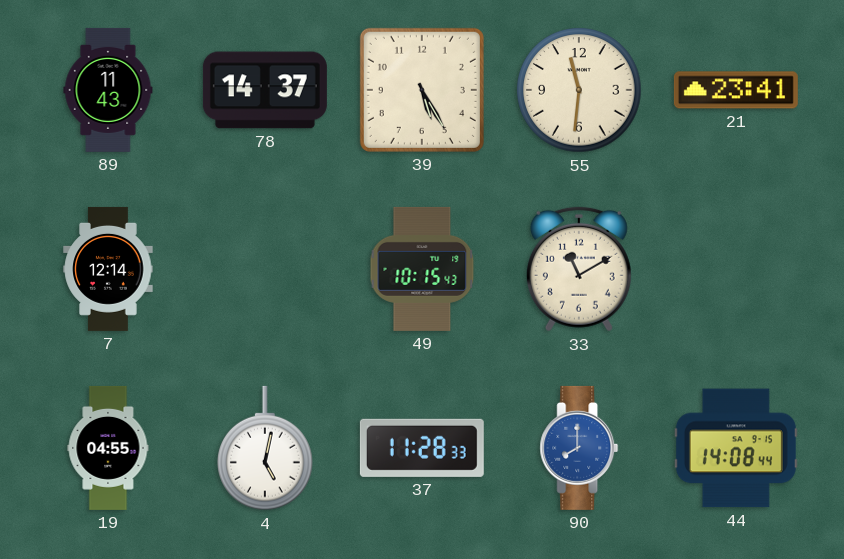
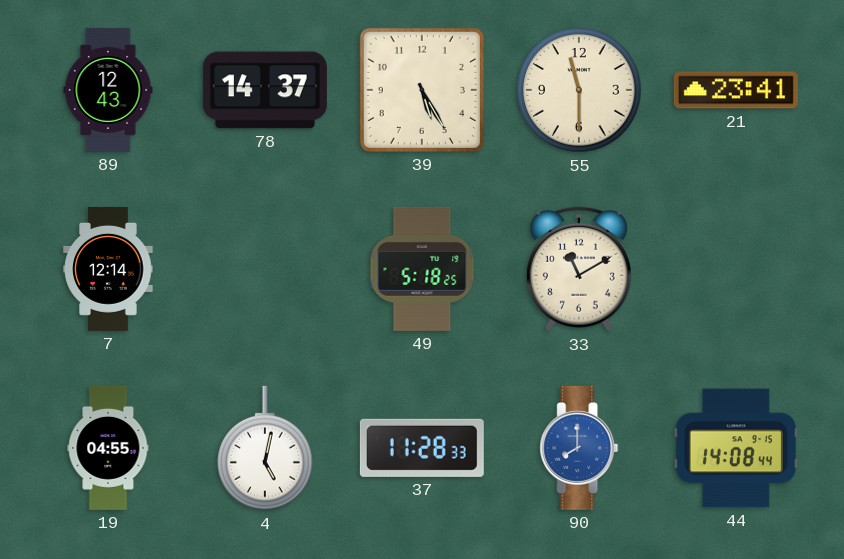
89: 11:43 -> 12:43 (108, 90)
55: 11:31 -> 11:30 (579, 90)
49: 10:15 -> 5:18 (422, 269)
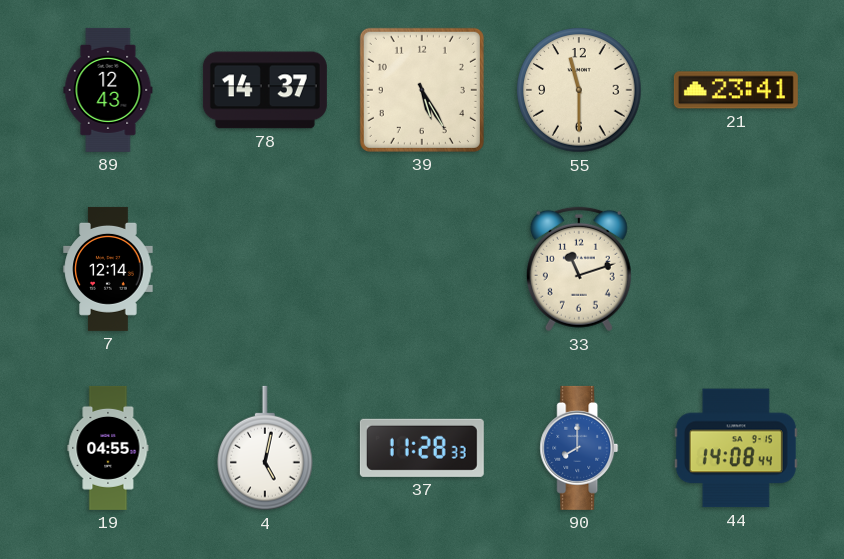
49: 5:18 -> none (422, 269)
33: 11:10 -> 11:12 (579, 269)
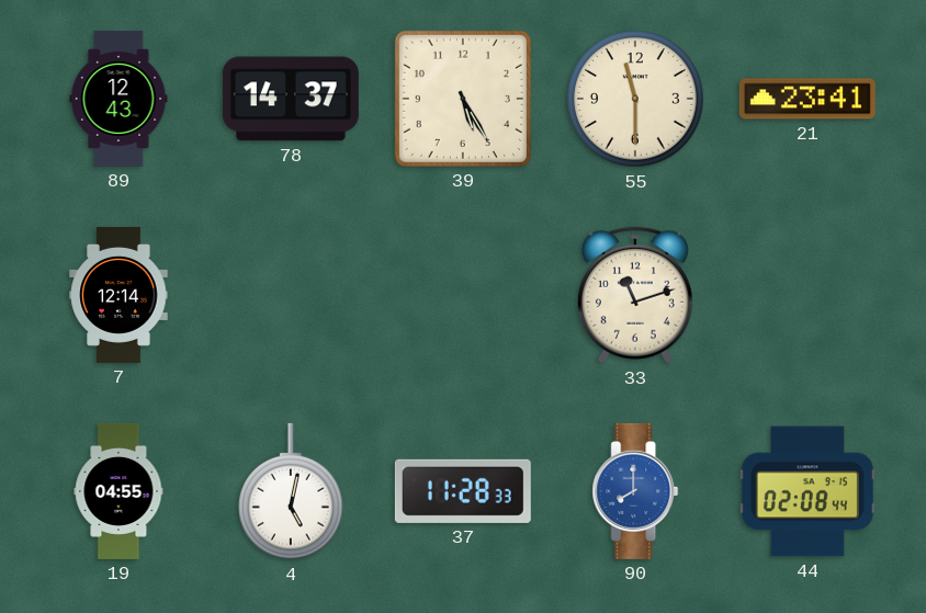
44: 14:08 -> 02:08 (808, 491)
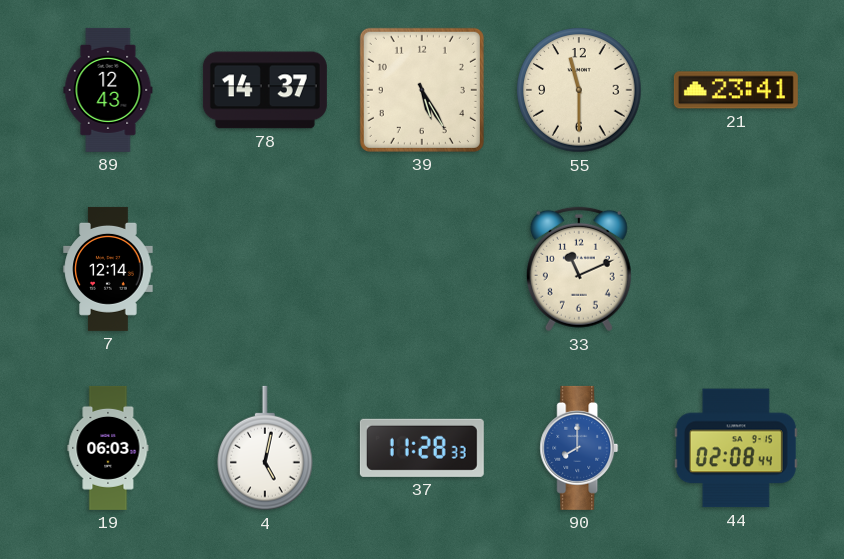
33: 11:12 -> 11:11 (579, 269)
19: 04:55 -> 06:03 (108, 448)
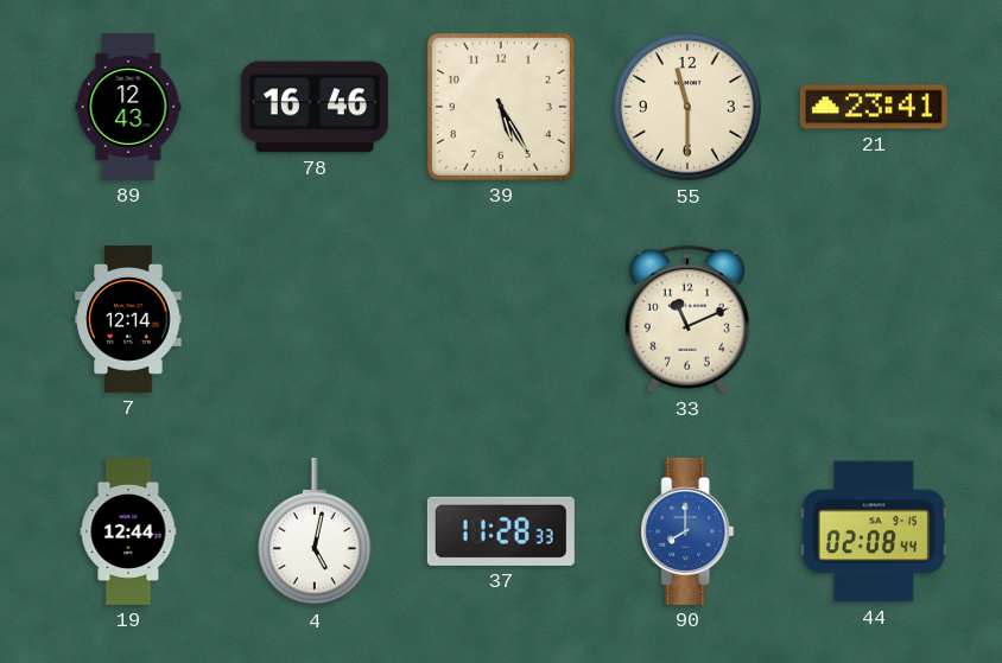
78: 14:37 -> 16:46 (315, 107)
19: 06:03 -> 12:44 (128, 531)
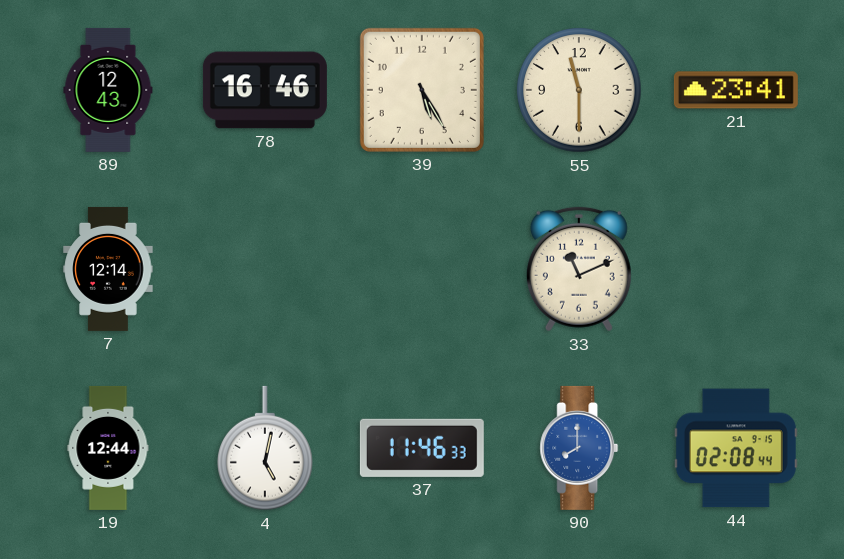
37: 11:28 -> 11:46 (422, 448)
